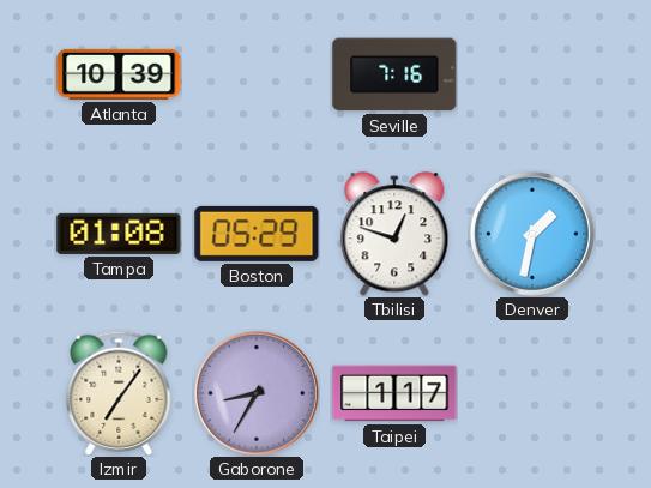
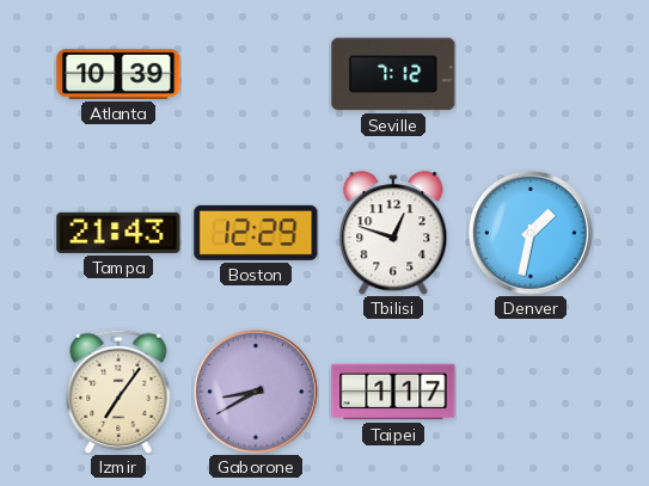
Seville: 7:16 -> 7:12 (393, 74)
Tampa: 01:08 -> 21:43 (118, 233)
Boston: 05:29 -> 12:29 (256, 233)
Gaborone: 8:35 -> 8:40 (256, 392)
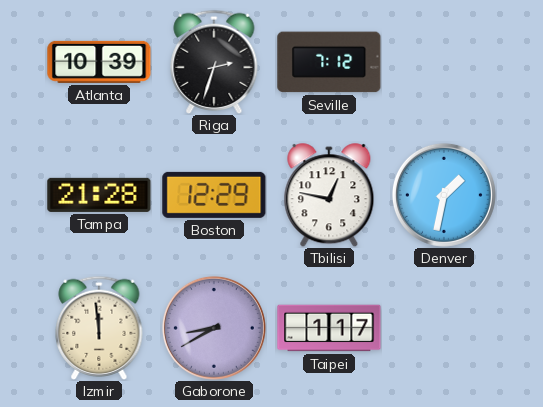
Riga: none -> 2:33 (214, 62)
Tampa: 21:43 -> 21:28 (99, 195)
Tbilisi: 12:48 -> 12:47 (329, 195)
Izmir: 7:06 -> 11:59 (99, 328)
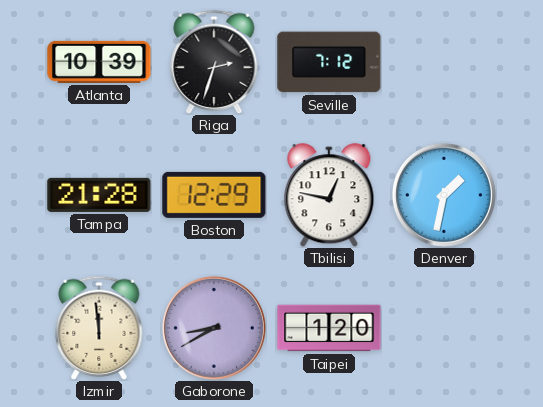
Taipei: 1:17 -> 1:20 (329, 328)
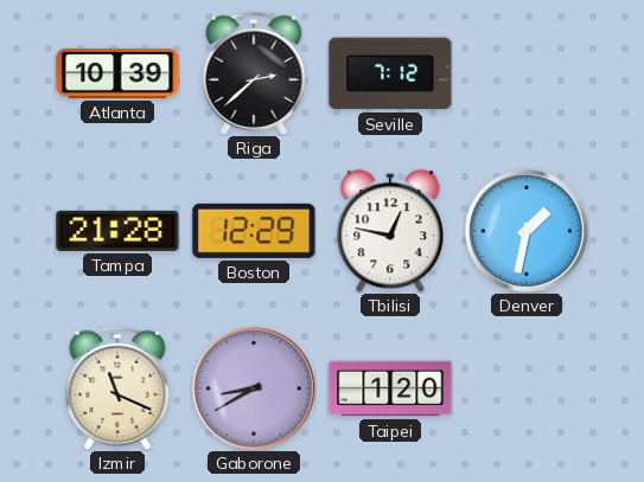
Riga: 2:33 -> 2:38 (254, 73)
Izmir: 11:59 -> 11:19 (117, 388)
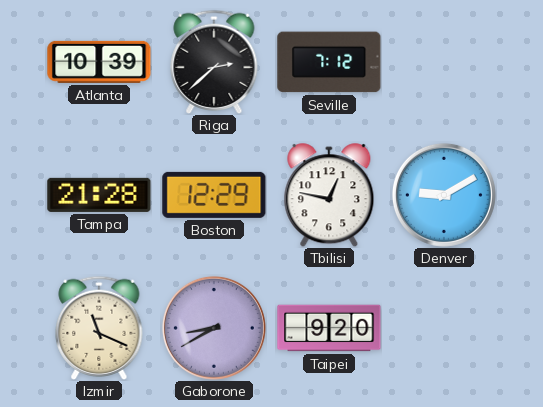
Denver: 1:32 -> 9:10 (444, 195)
Taipei: 1:20 -> 9:20 (329, 328)
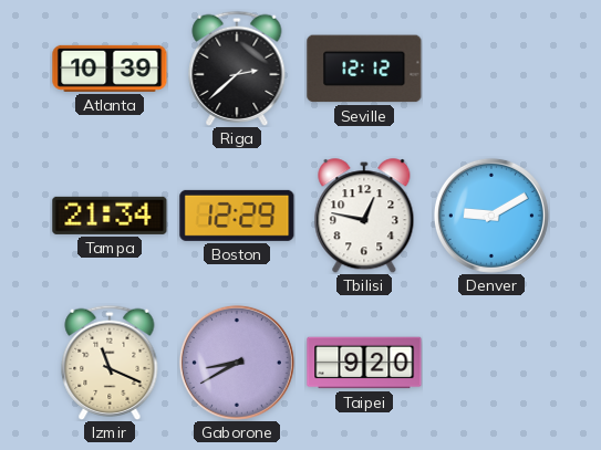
Seville: 7:12 -> 12:12 (364, 69)
Tampa: 21:28 -> 21:34 (110, 216)
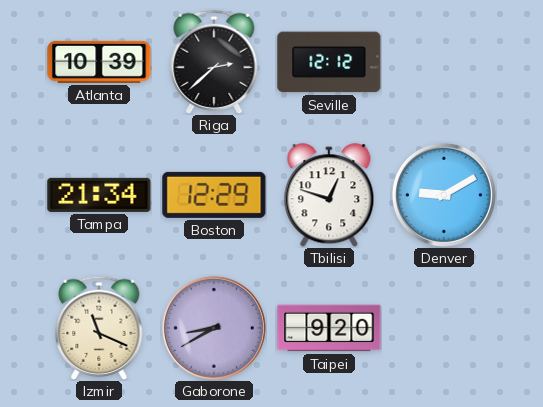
Tbilisi: 12:47 -> 12:48 (329, 195)
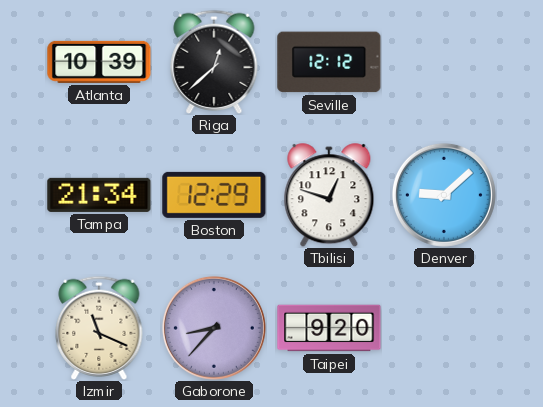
Riga: 2:38 -> 12:38 (214, 62)
Denver: 9:10 -> 9:08 (444, 195)
Gaborone: 8:40 -> 8:37 (214, 328)
